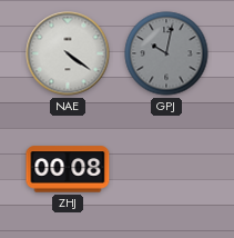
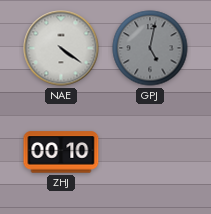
GPJ: 10:02 -> 5:02 (150, 48)
ZHJ: 00:08 -> 00:10 (61, 152)
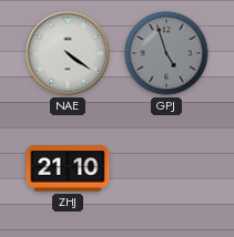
GPJ: 5:02 -> 4:57 (166, 53)
ZHJ: 00:10 -> 21:10 (68, 168)
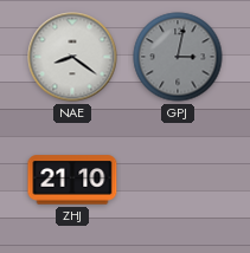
NAE: 4:21 -> 8:21 (72, 57)
GPJ: 4:57 -> 3:02 (178, 57)
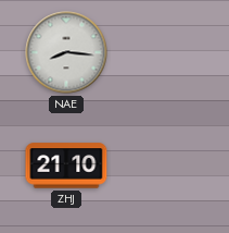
NAE: 8:21 -> 8:16 (66, 52)
GPJ: 3:02 -> none (178, 57)
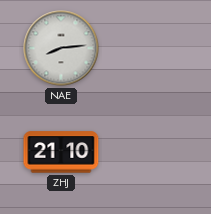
NAE: 8:16 -> 8:14 (61, 48)
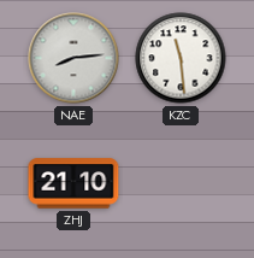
KZC: none -> 11:29 (181, 58)
